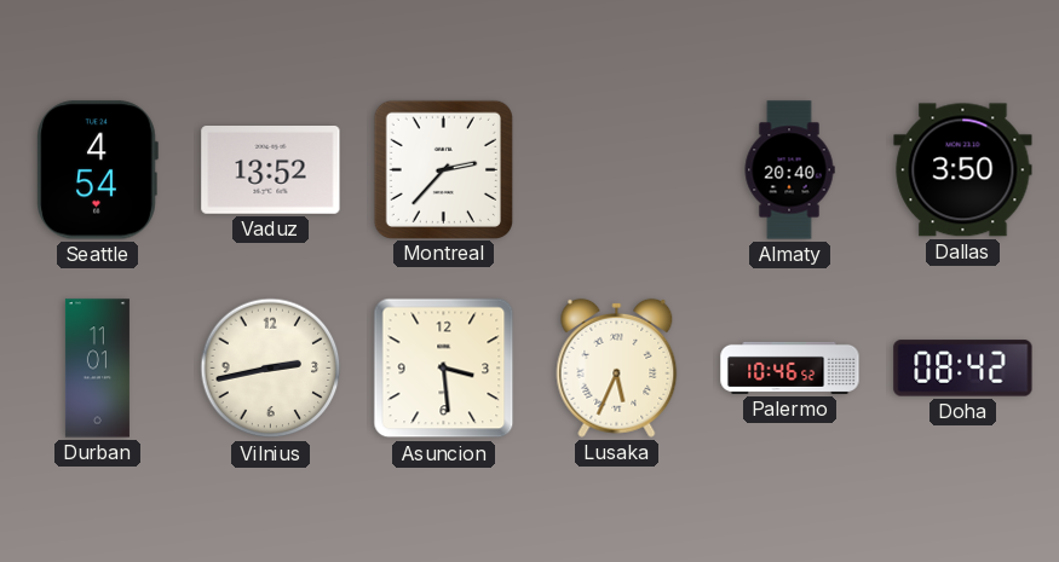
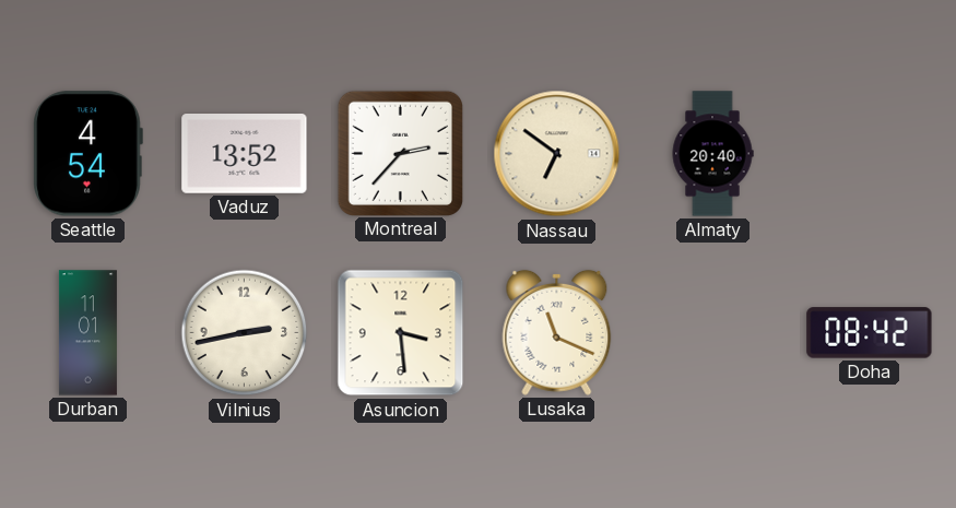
Nassau: none -> 6:51 (557, 154)
Dallas: 3:50 -> none (963, 170)
Lusaka: 5:34 -> 11:19 (557, 332)
Palermo: 10:46 -> none (790, 367)
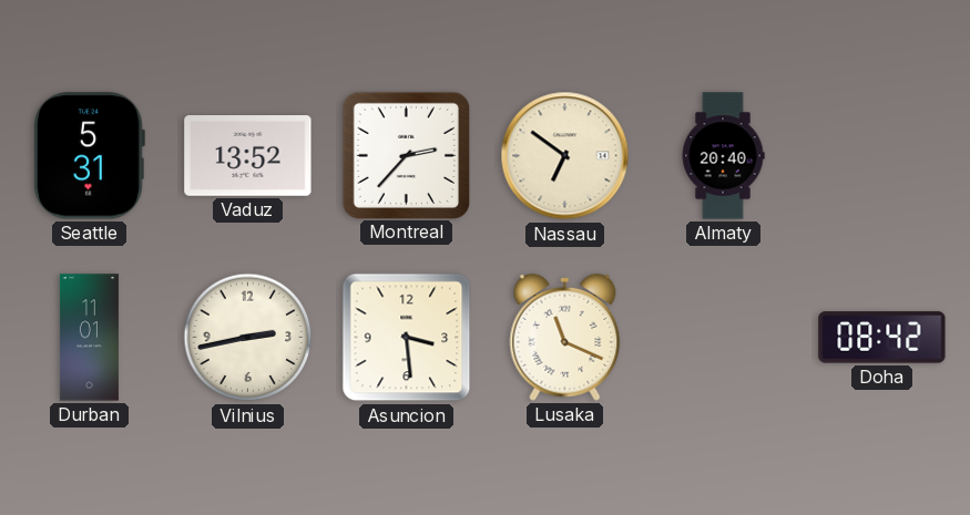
Seattle: 4:54 -> 5:31 (89, 156)
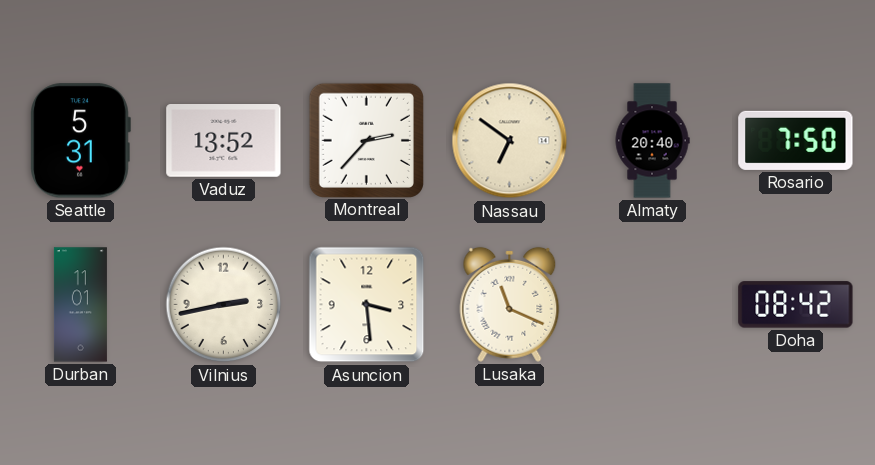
Rosario: none -> 7:50 (796, 140)
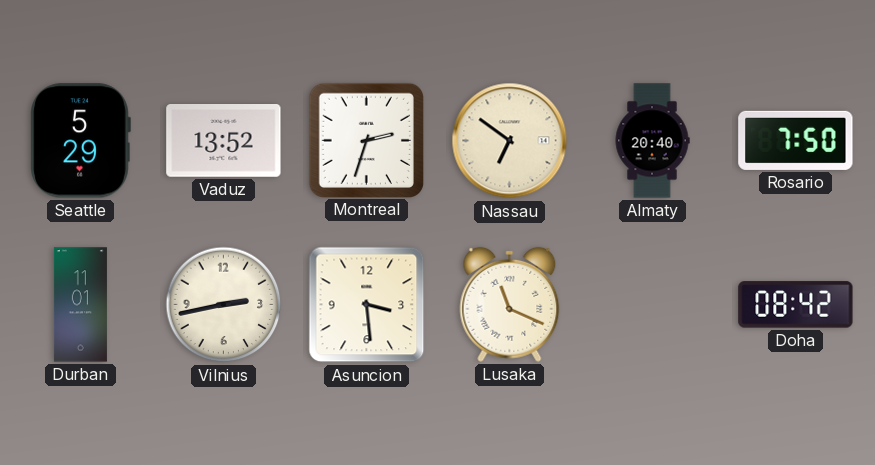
Seattle: 5:31 -> 5:29 (80, 141)
Montreal: 2:37 -> 2:33 (366, 140)
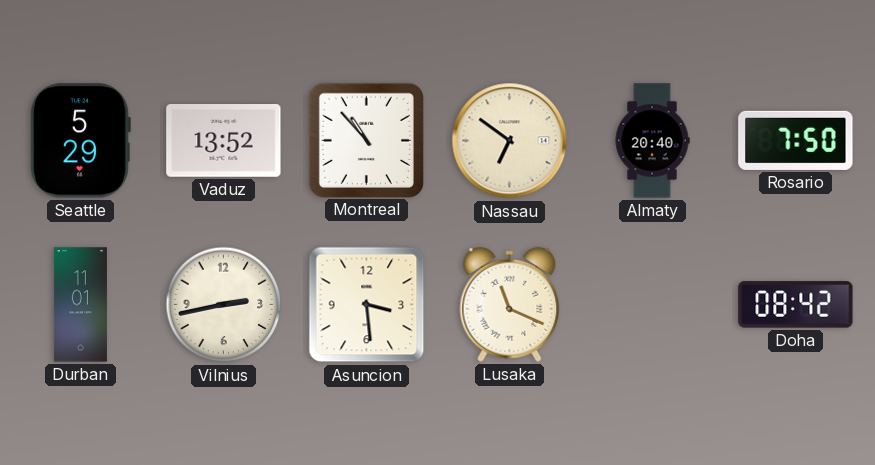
Montreal: 2:33 -> 10:53 (366, 140)
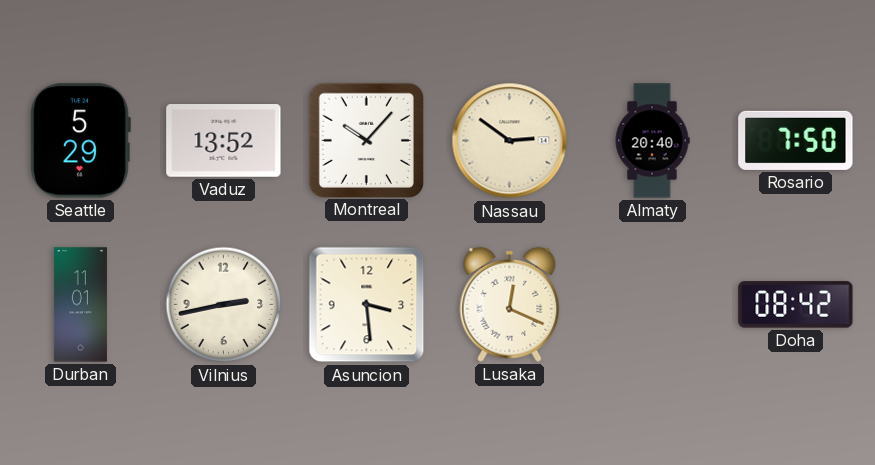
Montreal: 10:53 -> 10:07 (366, 140)
Nassau: 6:51 -> 2:51 (510, 141)
Lusaka: 11:19 -> 12:19 (510, 304)
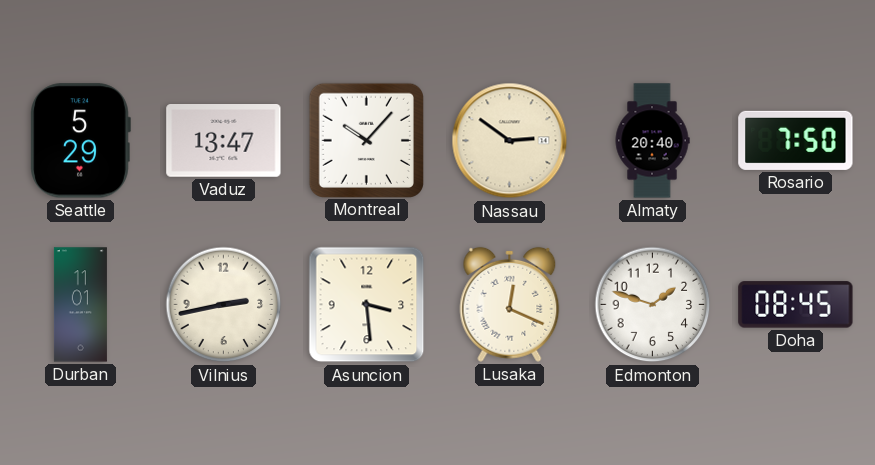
Vaduz: 13:52 -> 13:47 (224, 141)
Edmonton: none -> 1:48 (653, 305)
Doha: 08:42 -> 08:45 (796, 305)
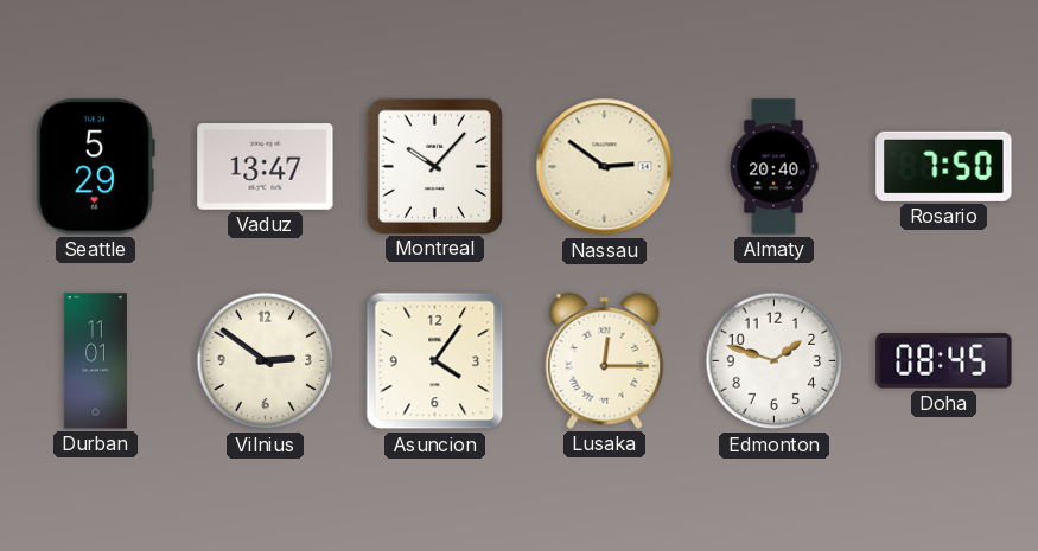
Vilnius: 2:43 -> 2:51 (266, 361)
Asuncion: 3:29 -> 4:06 (435, 361)
Lusaka: 12:19 -> 12:15 (605, 360)
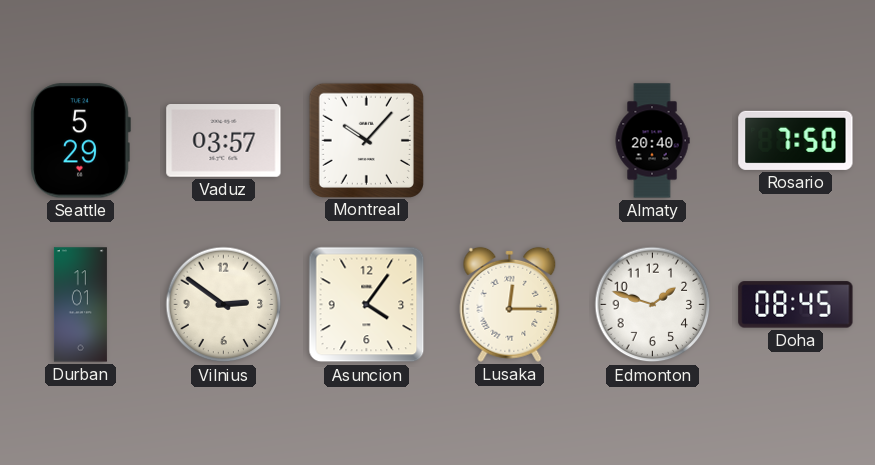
Vaduz: 13:47 -> 03:57 (224, 141)
Nassau: 2:51 -> none (605, 167)
